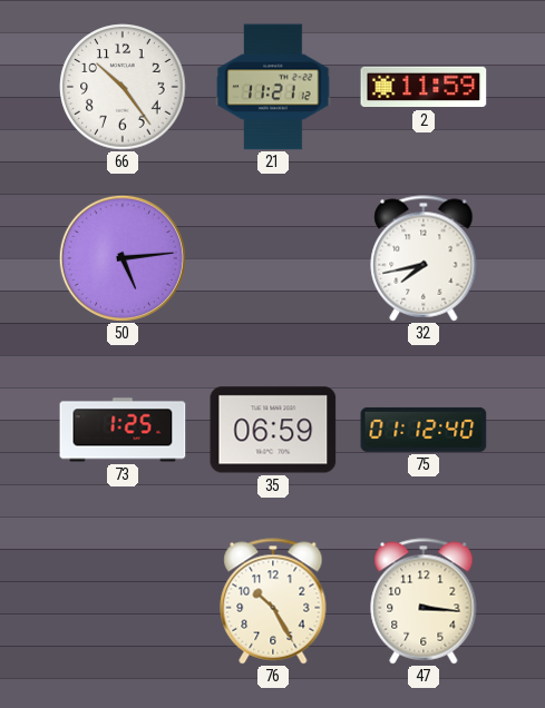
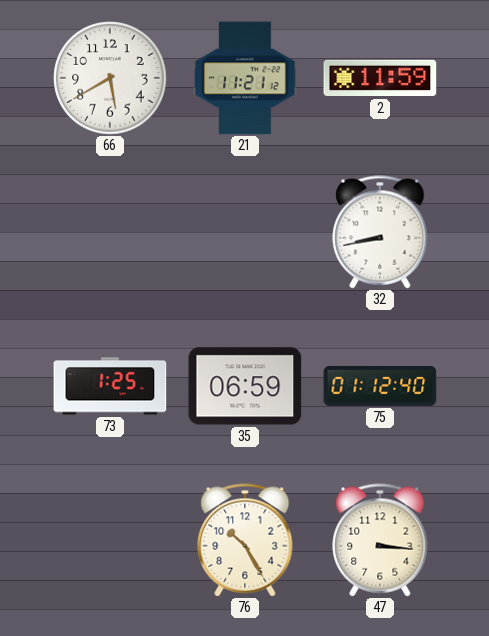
66: 10:24 -> 5:40 (110, 78)
50: 5:14 -> none (123, 258)
32: 7:43 -> 8:43 (380, 232)
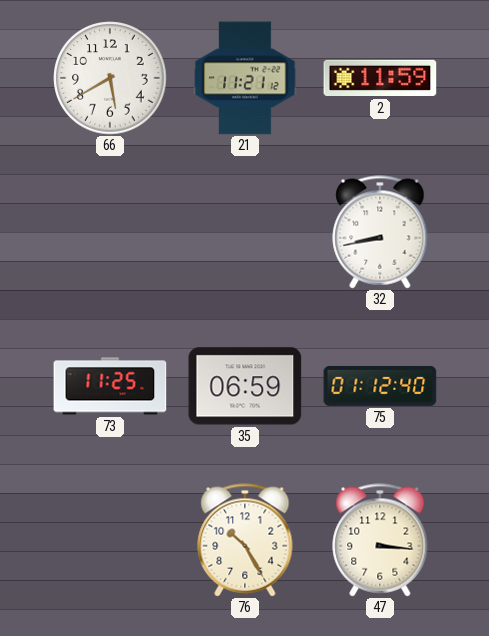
73: 1:25 -> 11:25 (110, 386)
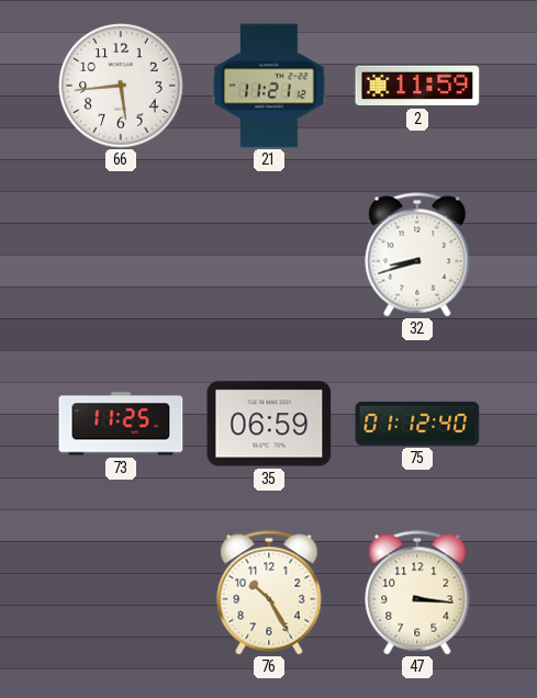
66: 5:40 -> 5:44 (121, 86)
32: 8:43 -> 8:42 (417, 255)
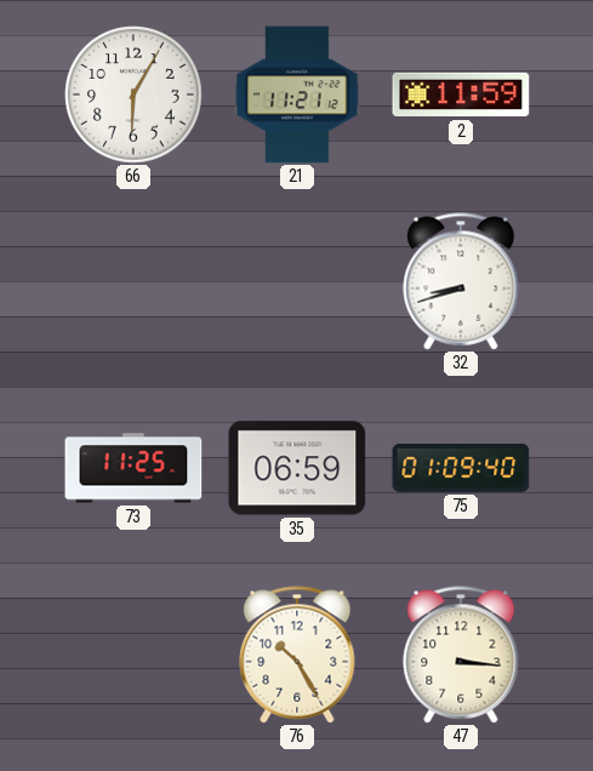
66: 5:44 -> 6:05 (133, 95)
75: 01:12 -> 01:09 (461, 468)
